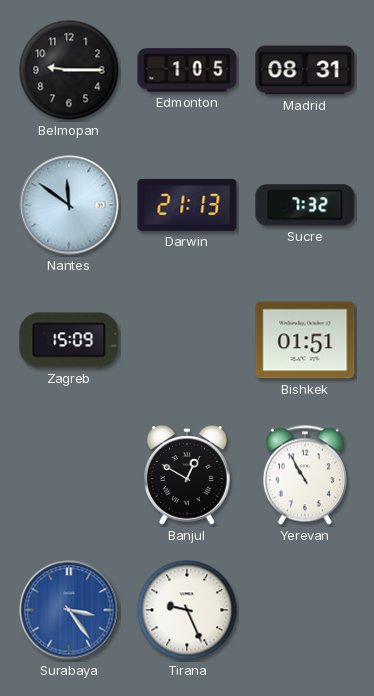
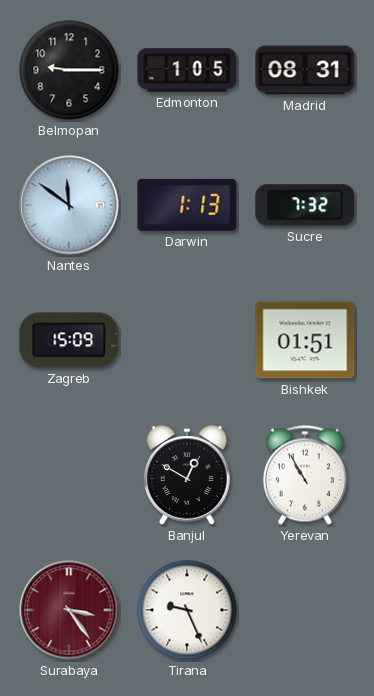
Darwin: 21:13 -> 1:13 (187, 205)
Surabaya dial: blue -> burgundy (69, 610)
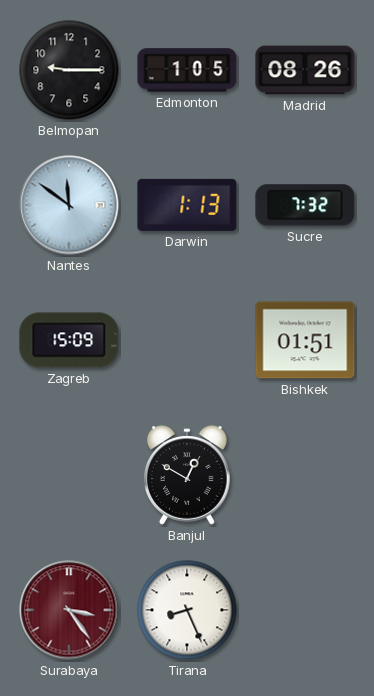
Madrid: 08:31 -> 08:26 (305, 70)
Yerevan: 10:55 -> none (305, 475)
Tirana: 9:26 -> 8:26 (187, 610)
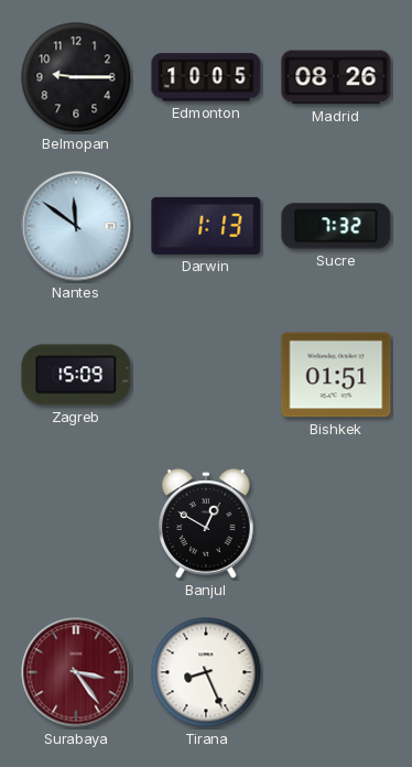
Edmonton: 1:05 -> 10:05 (206, 77)
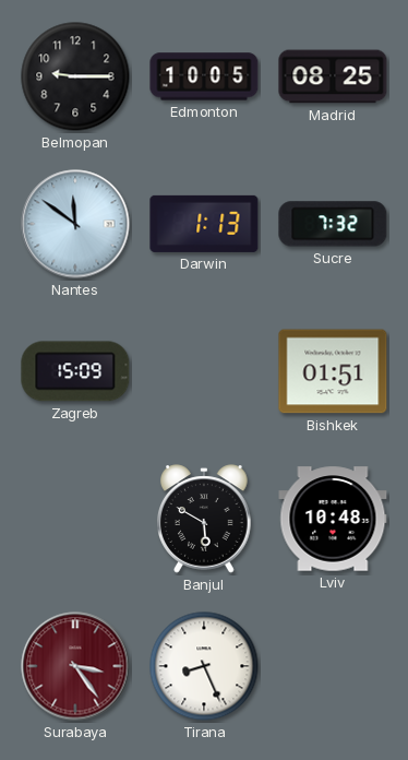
Madrid: 08:26 -> 08:25 (333, 76)
Banjul: 12:50 -> 5:50 (204, 519)
Lviv: none -> 10:48 (333, 519)
